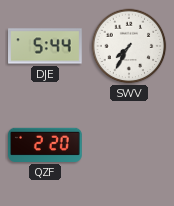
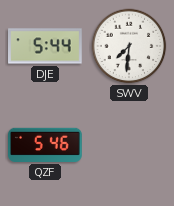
SWV: 7:35 -> 7:31 (129, 46)
QZF: 2:20 -> 5:46 (46, 145)
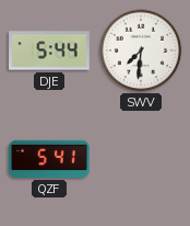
QZF: 5:46 -> 5:41 (50, 159)
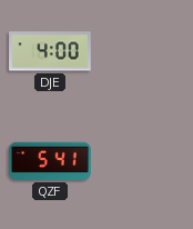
DJE: 5:44 -> 4:00 (51, 51)
SWV: 7:31 -> none (141, 50)
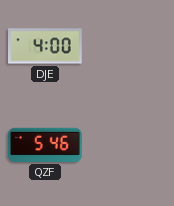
QZF: 5:41 -> 5:46 (46, 145)
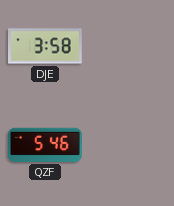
DJE: 4:00 -> 3:58 (46, 46)
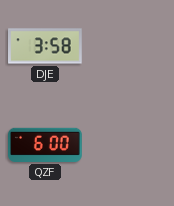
QZF: 5:46 -> 6:00 (46, 145)
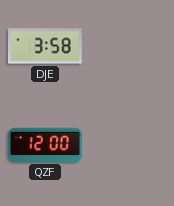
QZF: 6:00 -> 12:00 (46, 145)
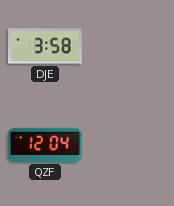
QZF: 12:00 -> 12:04 (46, 145)
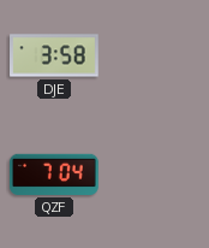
QZF: 12:04 -> 7:04 (55, 175)
